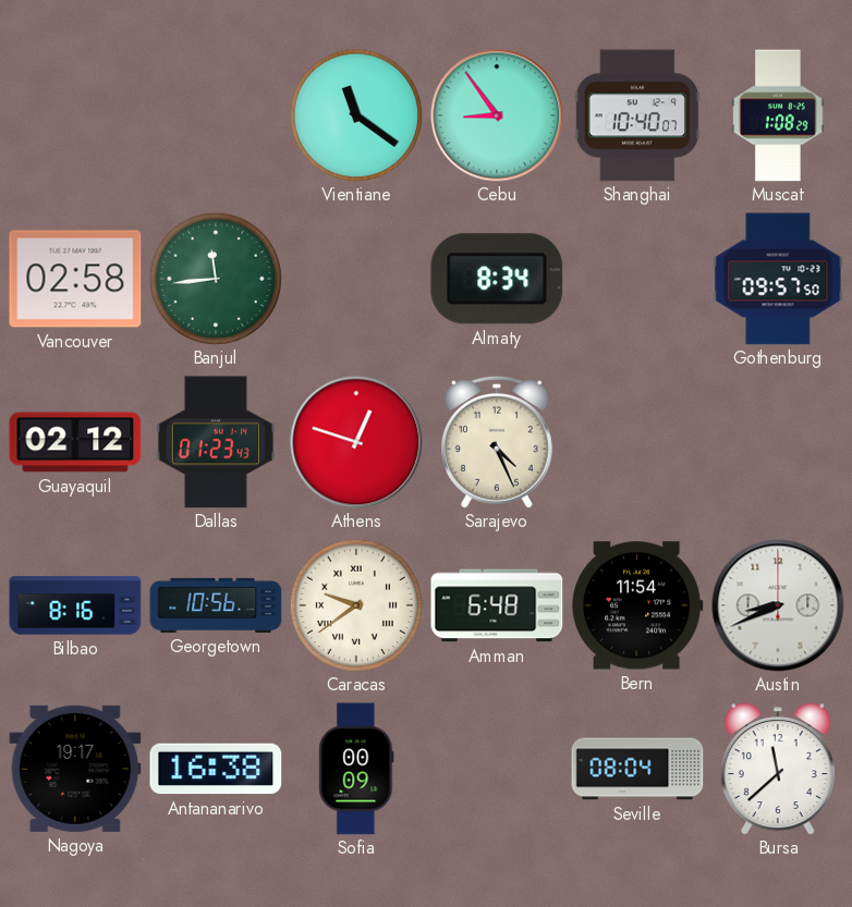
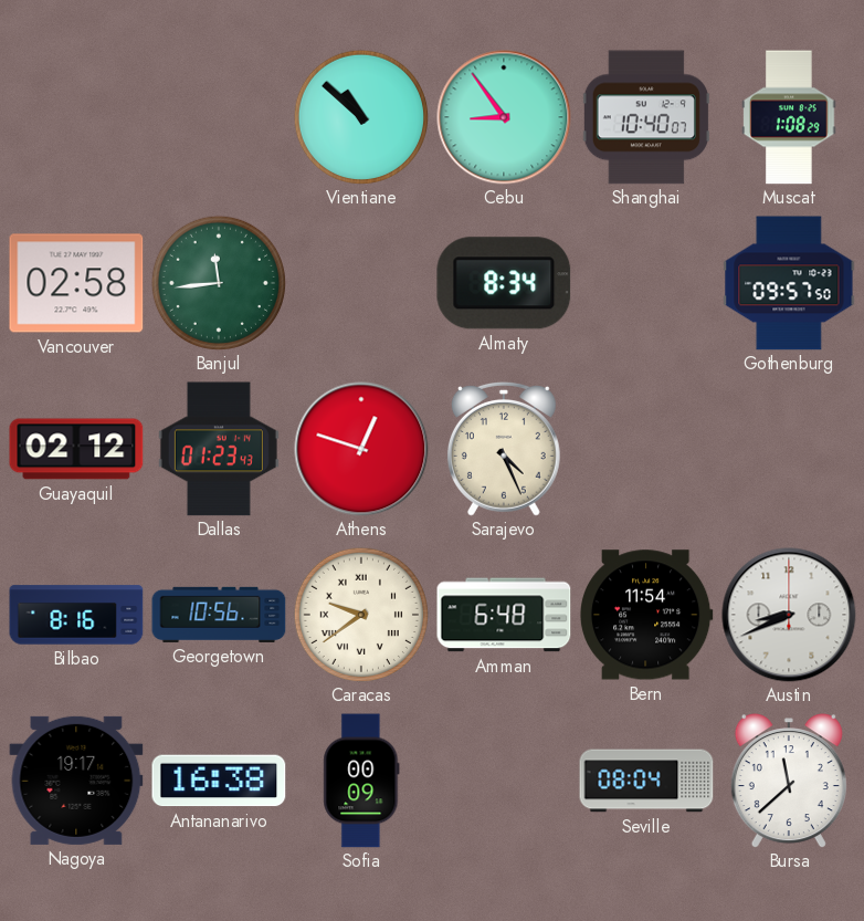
Vientiane: 11:21 -> 10:52 (361, 117)
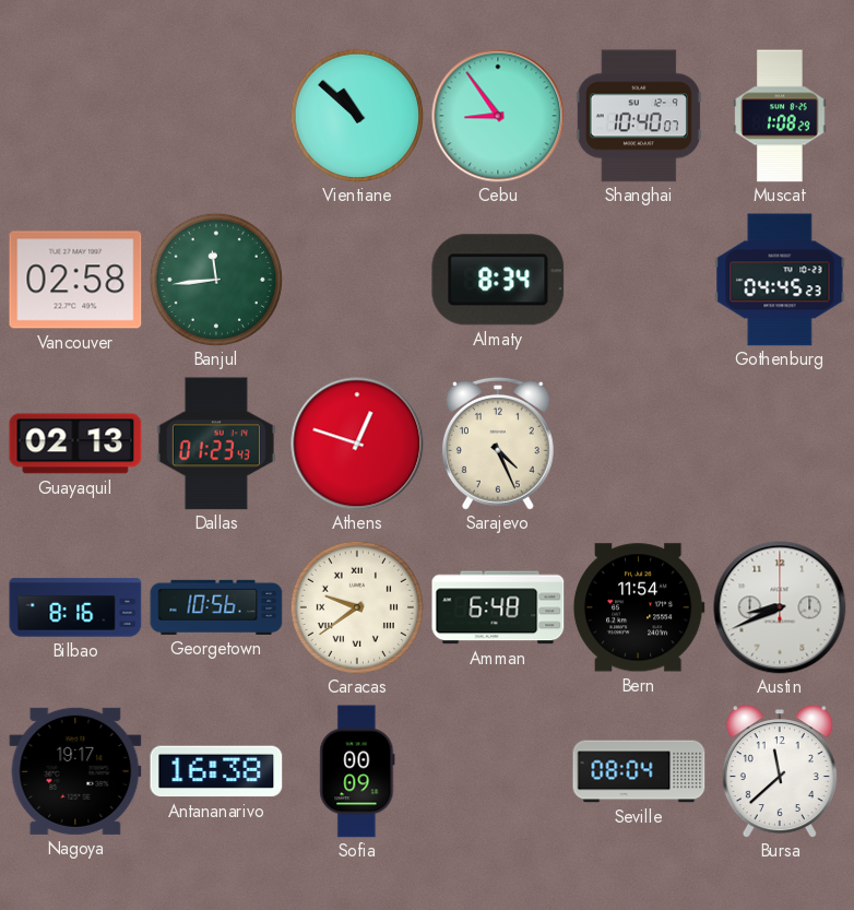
Gothenburg: 09:57 -> 04:45 (780, 280)
Guayaquil: 02:12 -> 02:13 (75, 444)
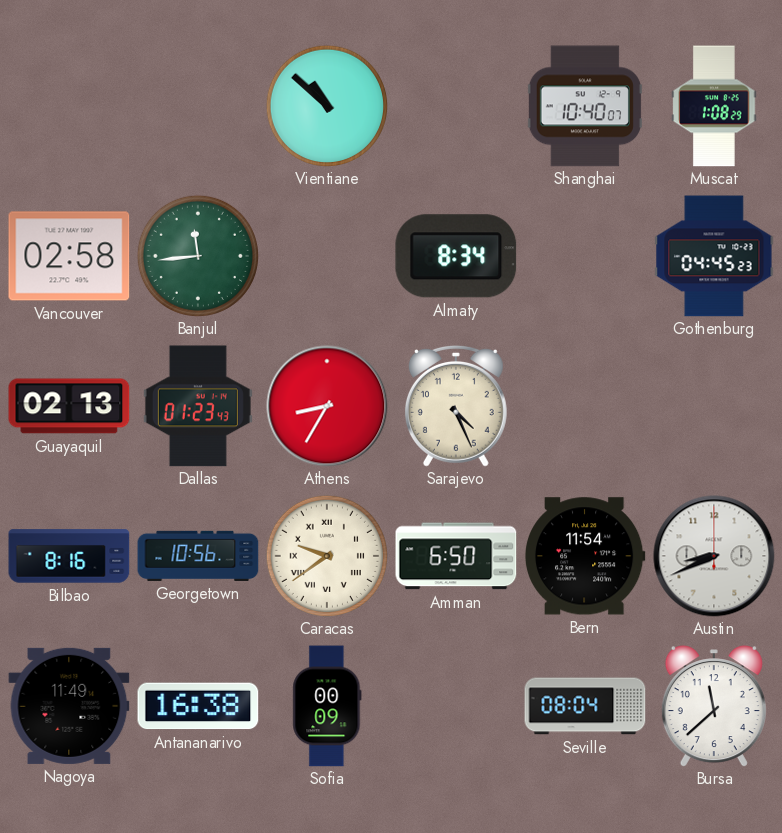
Cebu: 8:54 -> none (498, 116)
Athens: 12:48 -> 8:35 (327, 406)
Amman: 6:48 -> 6:50 (456, 556)
Nagoya: 19:17 -> 11:49 (69, 706)
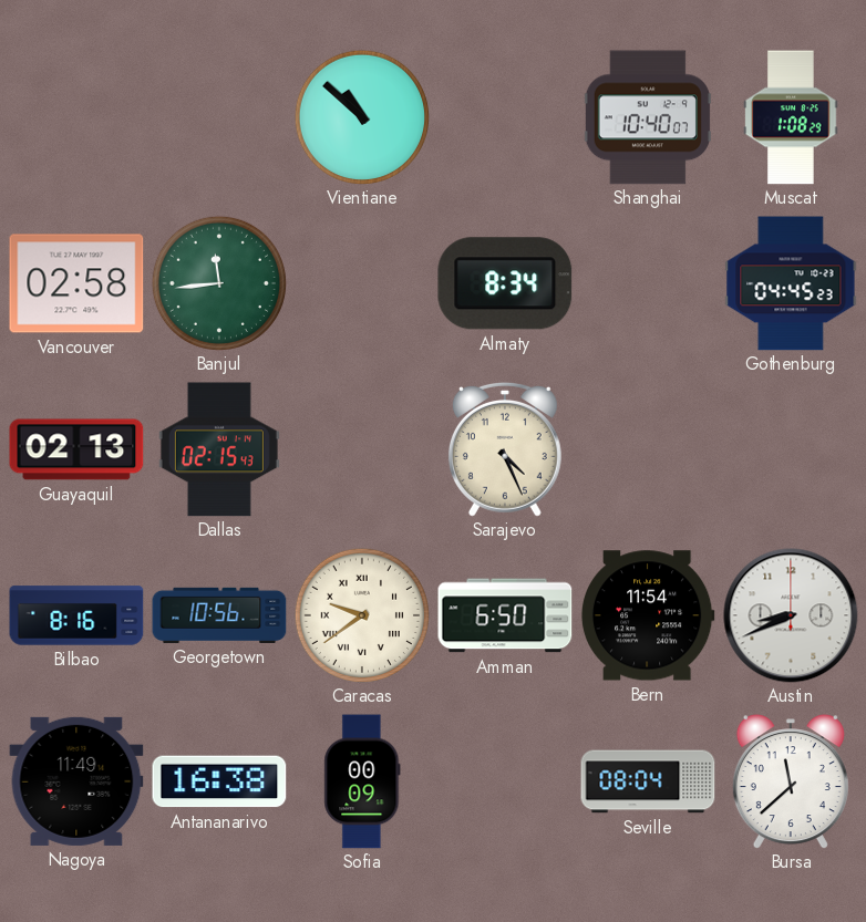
Dallas: 01:23 -> 02:15 (219, 449)
Athens: 8:35 -> none (327, 406)
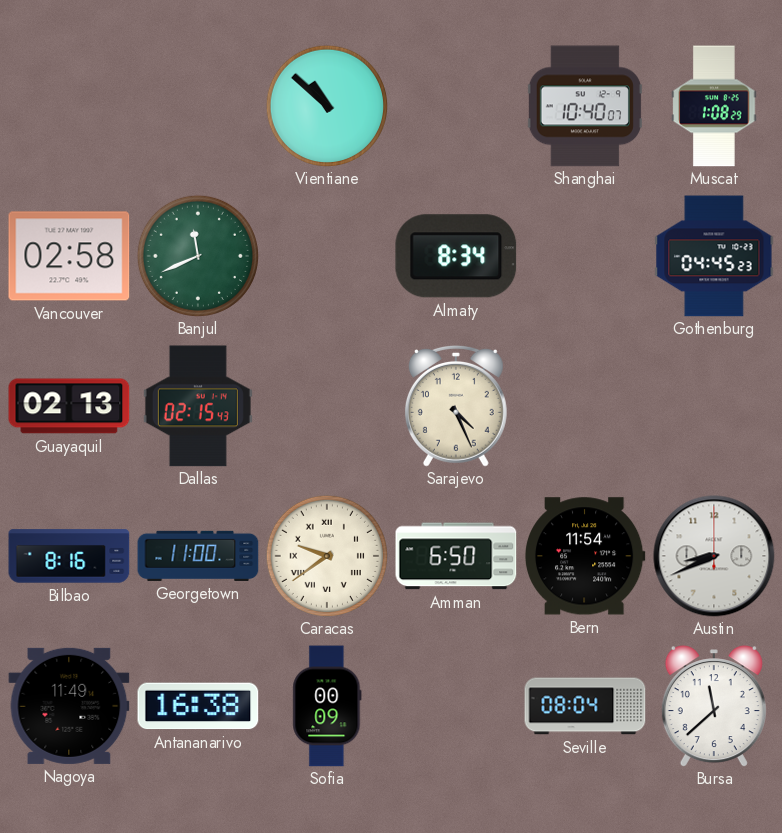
Banjul: 11:44 -> 11:41 (198, 256)
Georgetown: 10:56 -> 11:00 (198, 556)
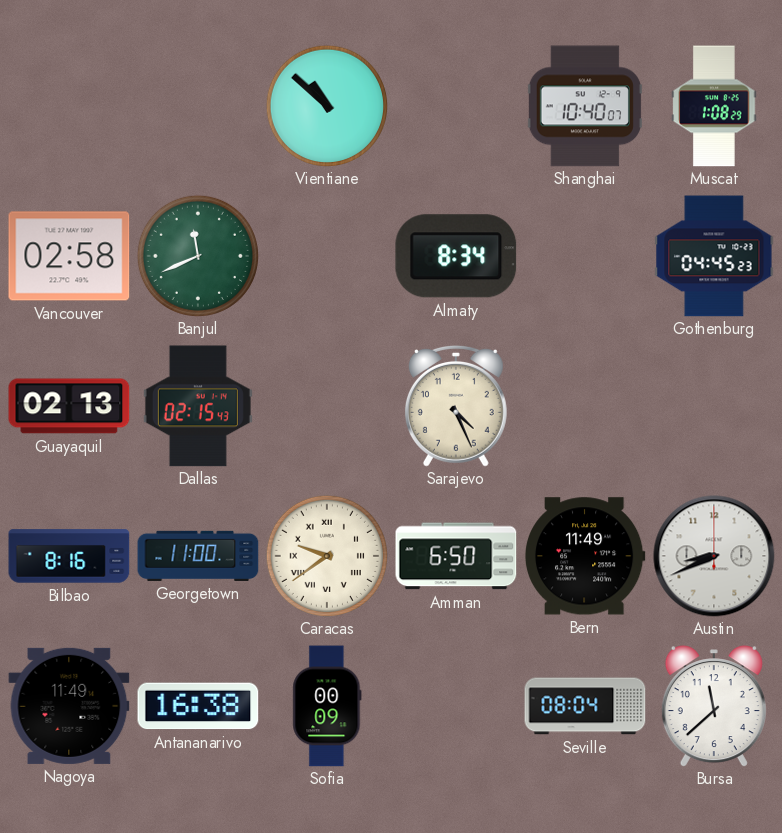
Bern: 11:54 -> 11:49 (585, 556)
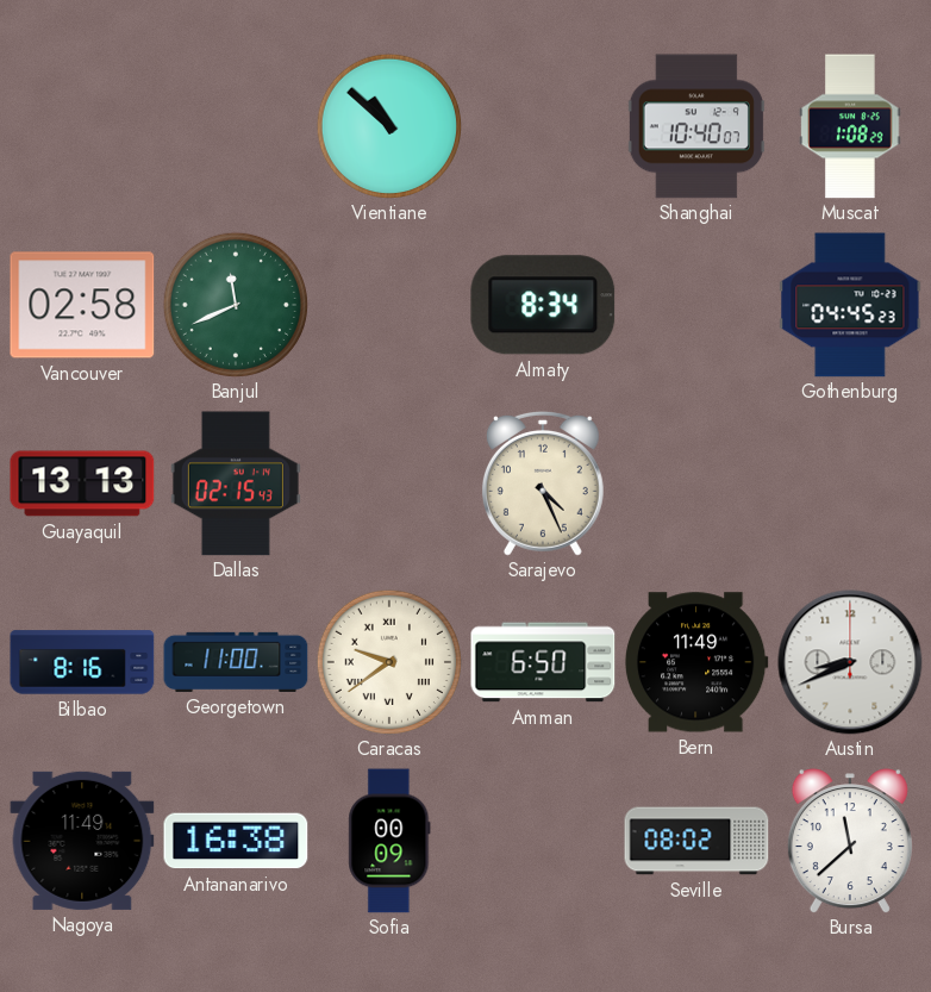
Guayaquil: 02:13 -> 13:13 (82, 483)
Seville: 08:04 -> 08:02 (696, 841)
